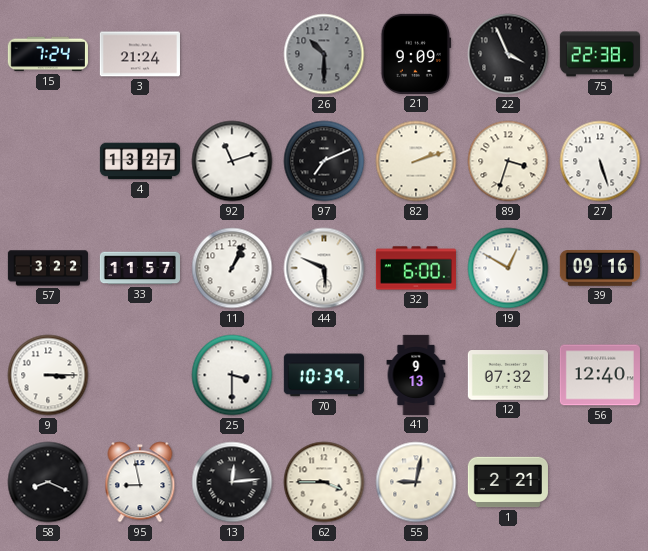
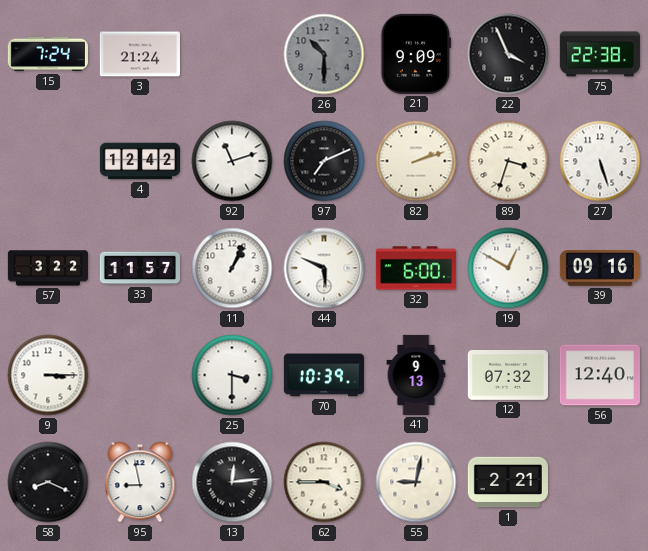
4: 13:27 -> 12:42 (139, 161)
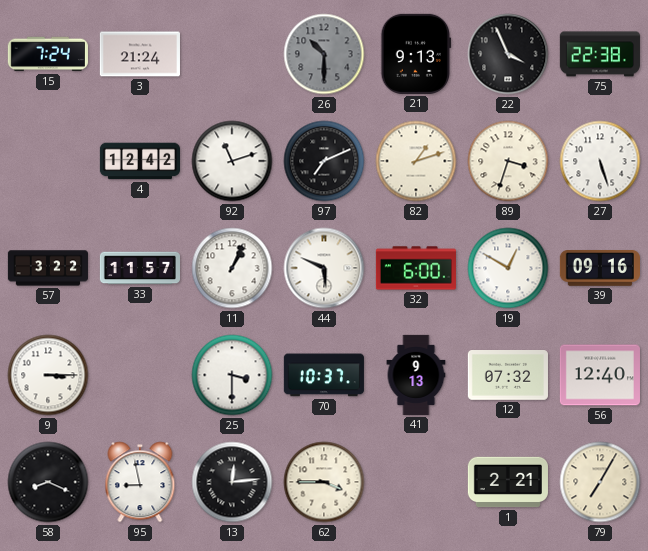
21: 9:09 -> 9:13 (416, 54)
82: 2:12 -> 1:12 (416, 161)
70: 10:39 -> 10:37 (324, 375)
55: 9:02 -> none (416, 482)
79: none -> 7:05 (600, 482)
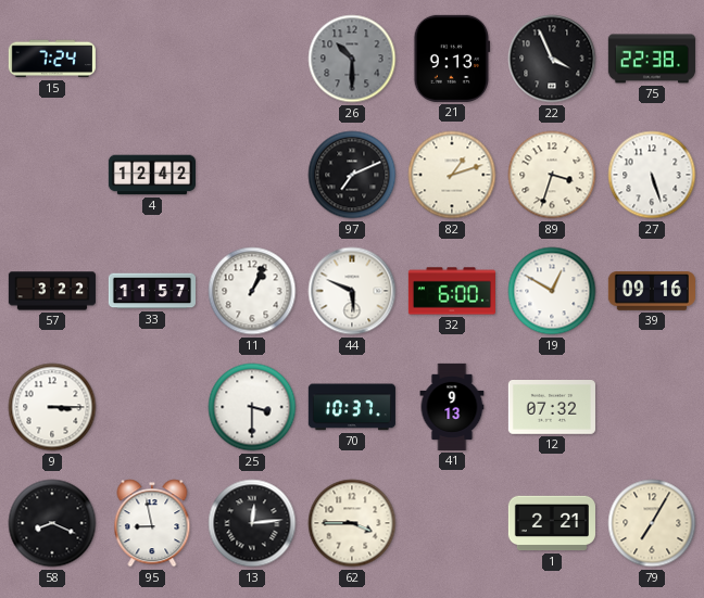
3: 21:24 -> none (140, 54)
92: 11:12 -> none (232, 161)
56: 12:40 -> none (600, 375)
